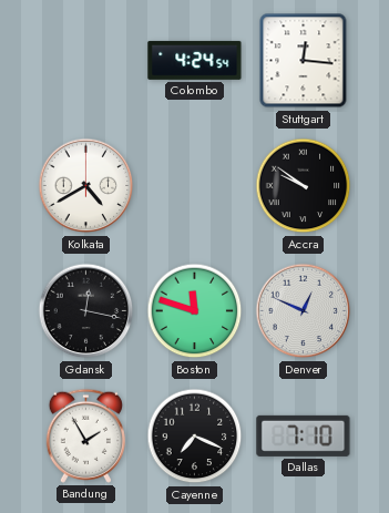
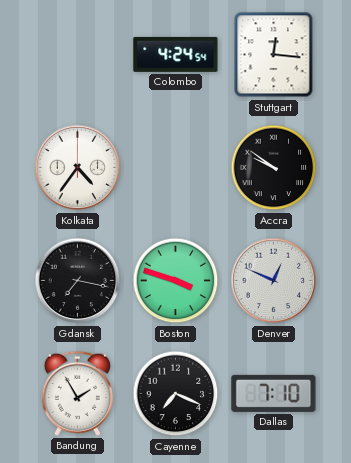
Kolkata: 4:40 -> 4:36 (78, 168)
Gdansk: 12:17 -> 7:17 (78, 281)
Boston: 11:48 -> 3:48 (176, 281)
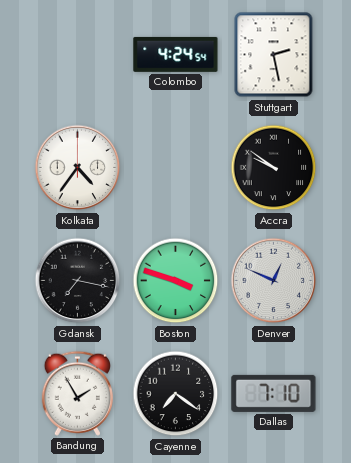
Stuttgart: 12:16 -> 2:28 (274, 55)
Cayenne: 7:19 -> 7:21 (176, 394)
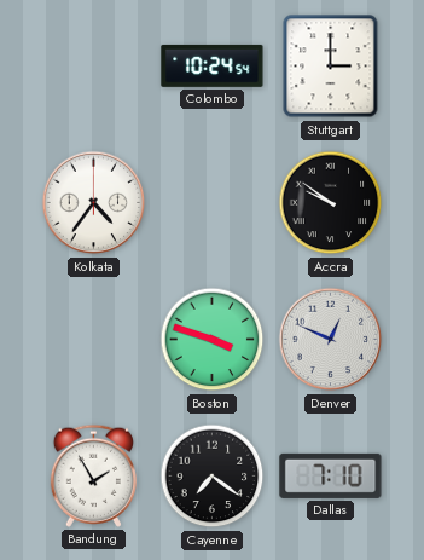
Colombo: 4:24 -> 10:24 (213, 65)
Stuttgart: 2:28 -> 3:00 (331, 67)
Gdansk: 7:17 -> none (78, 281)
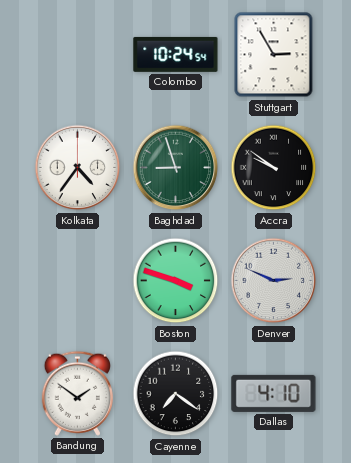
Stuttgart: 3:00 -> 2:55 (274, 55)
Baghdad: none -> 8:57 (176, 168)
Denver: 12:49 -> 2:49 (274, 281)
Bandung: 1:55 -> 1:51 (77, 393)
Dallas: 7:10 -> 4:10 (274, 393)
